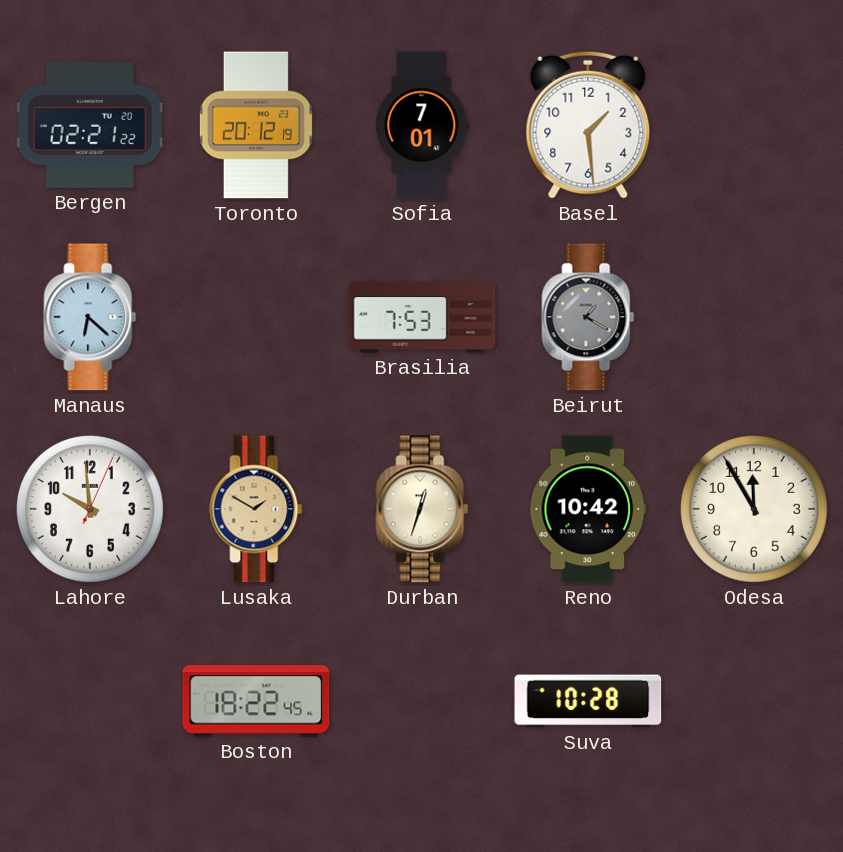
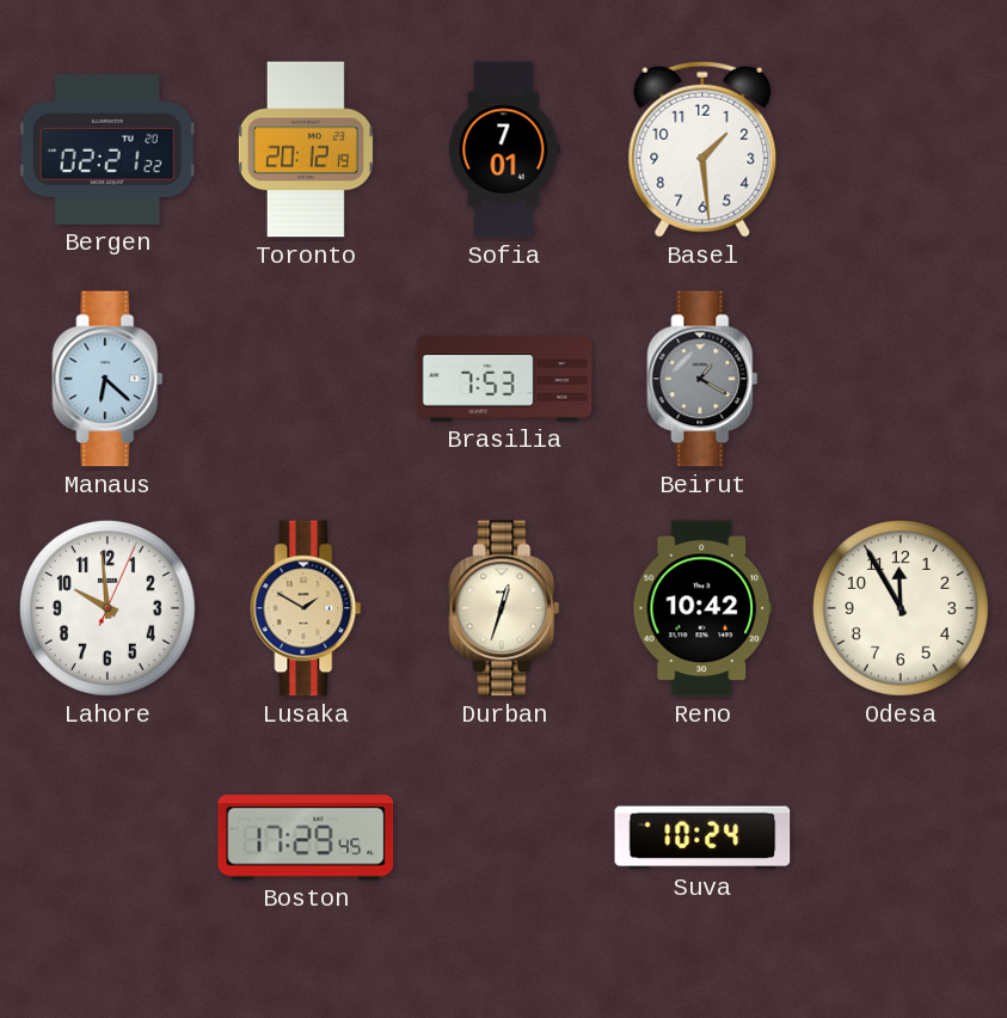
Boston: 18:22 -> 17:29 (306, 838)
Suva: 10:28 -> 10:24 (702, 838)
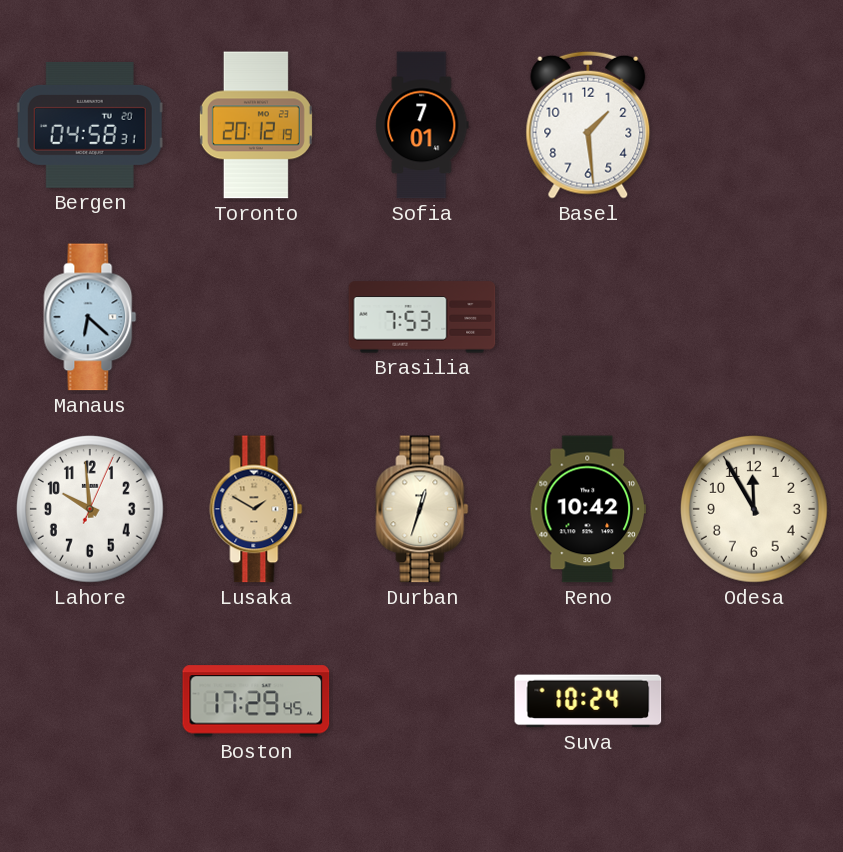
Bergen: 02:21 -> 04:58 (90, 125)
Beirut: 1:20 -> none (702, 379)
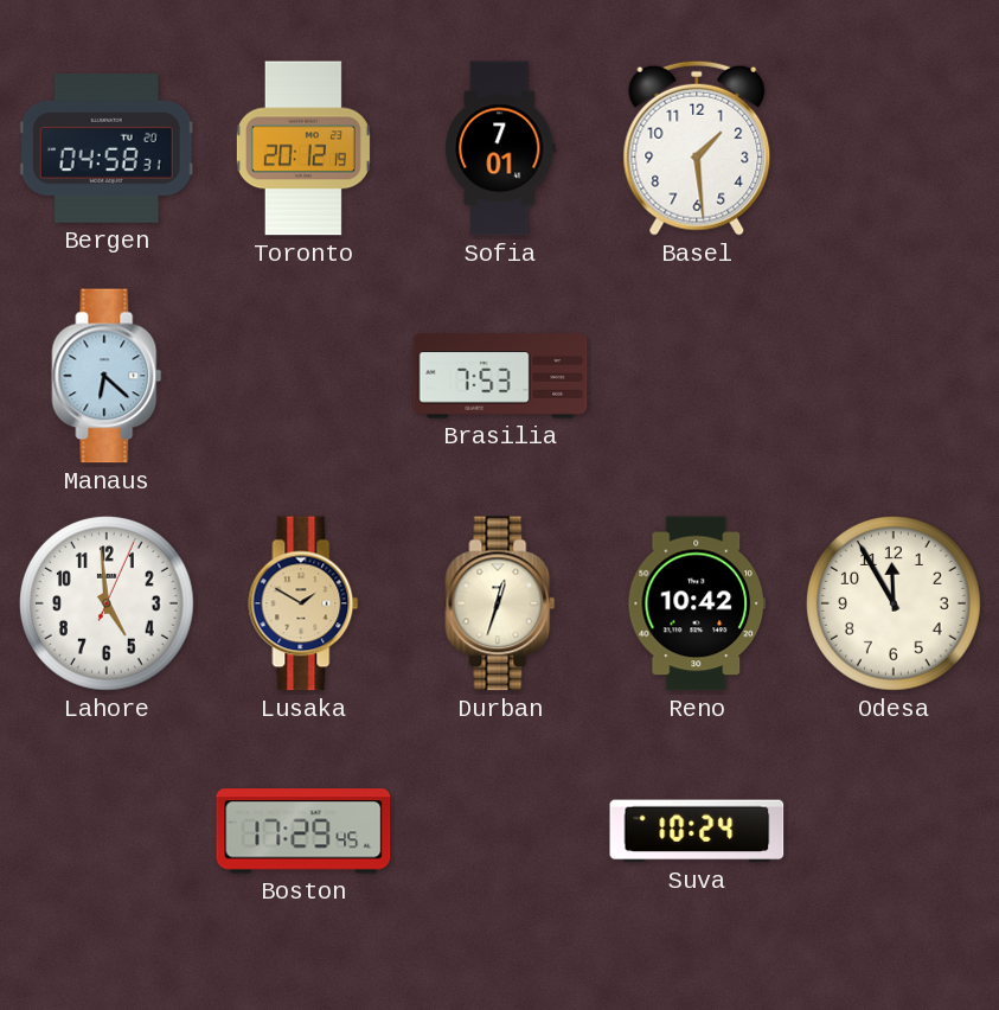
Lahore: 9:59 -> 4:59 (107, 603)
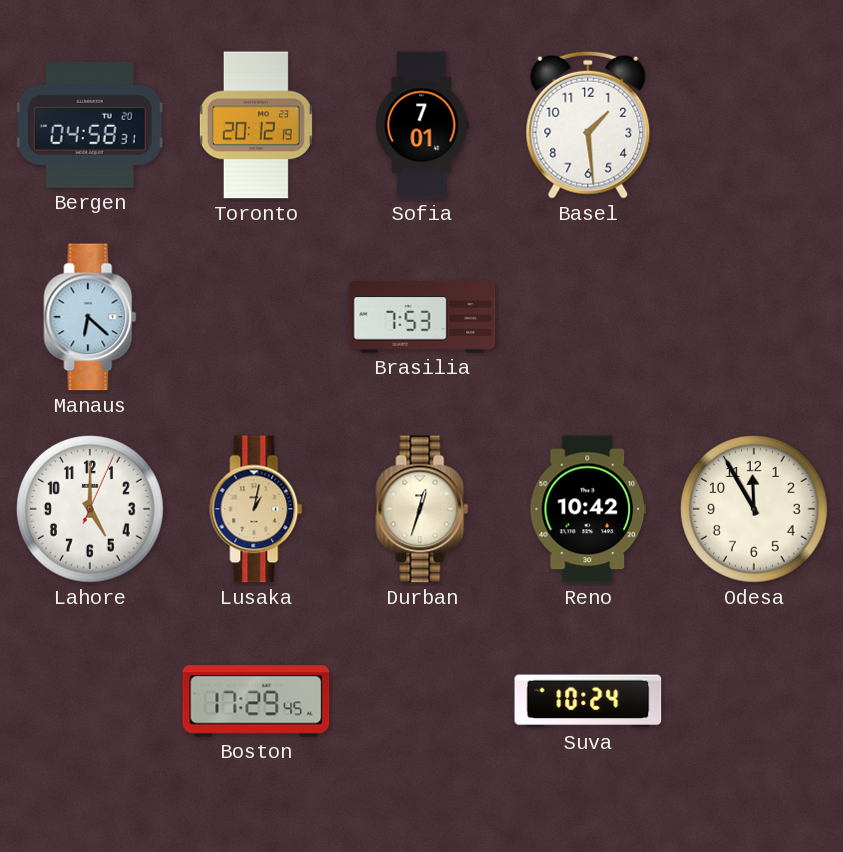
Lahore: 4:59 -> 5:00 (90, 509)
Lusaka: 1:50 -> 1:02 (256, 509)
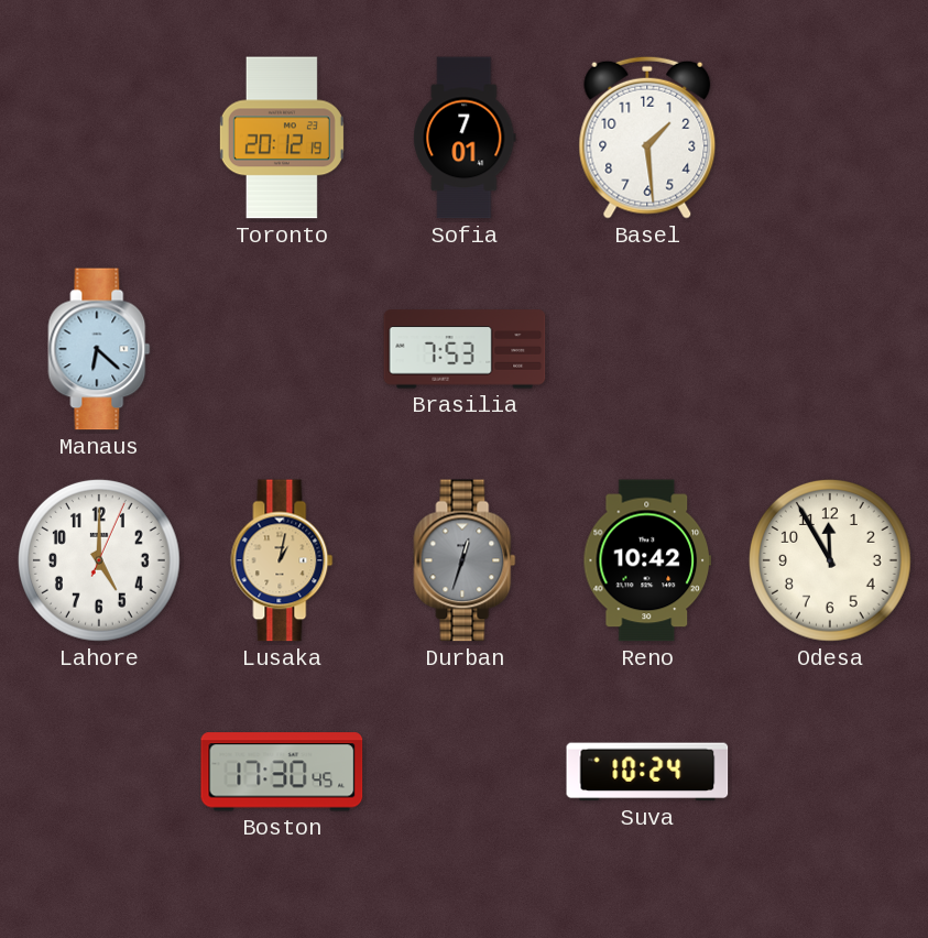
Bergen: 04:58 -> none (90, 125)
Durban dial: cream -> grey (465, 560)
Boston: 17:29 -> 17:30 (282, 772)
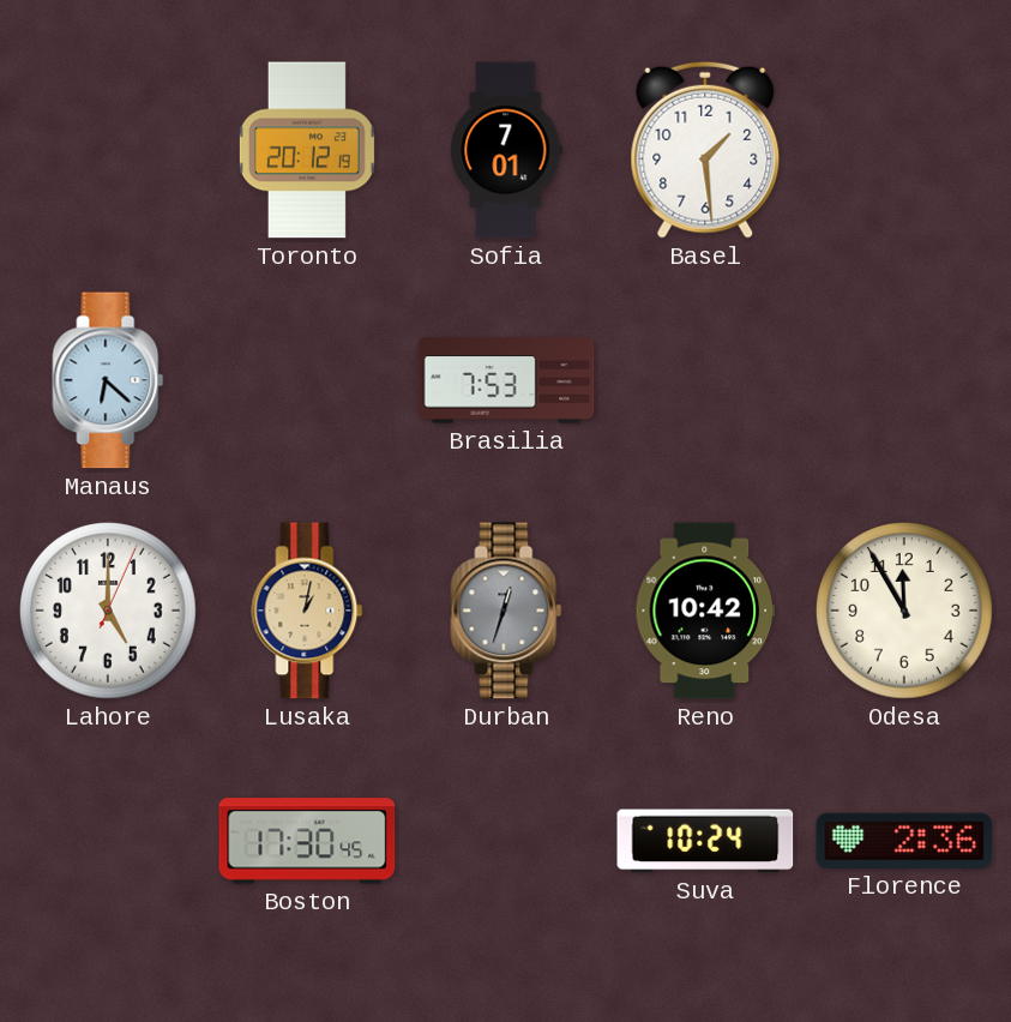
Florence: none -> 2:36 (904, 841)
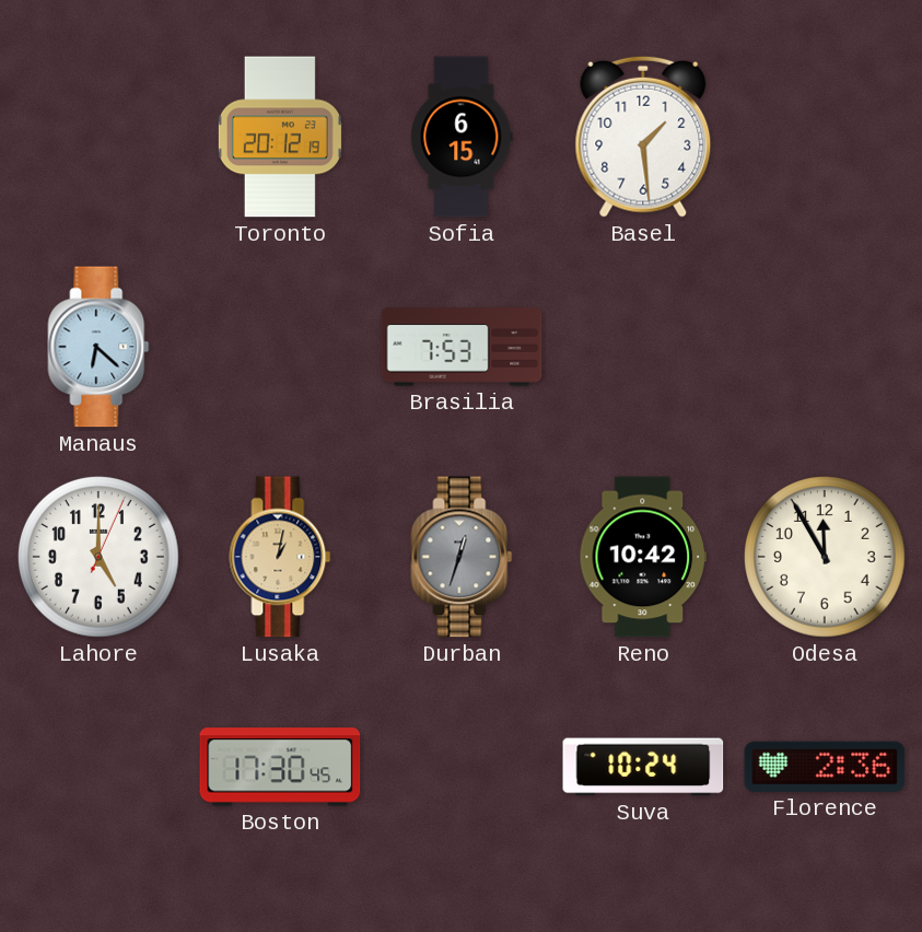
Sofia: 7:01 -> 6:15 (462, 137)
